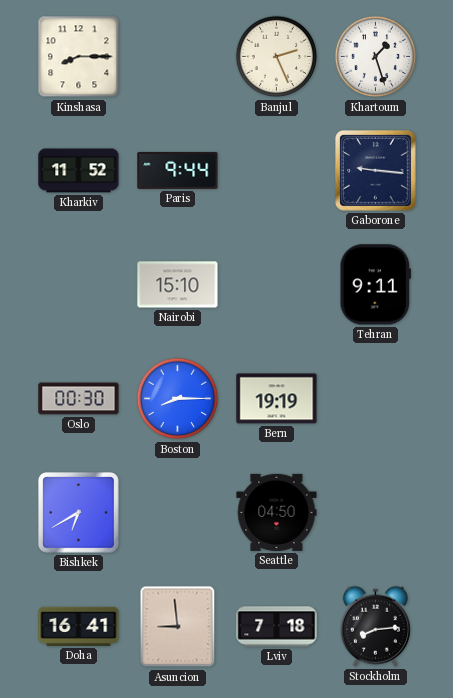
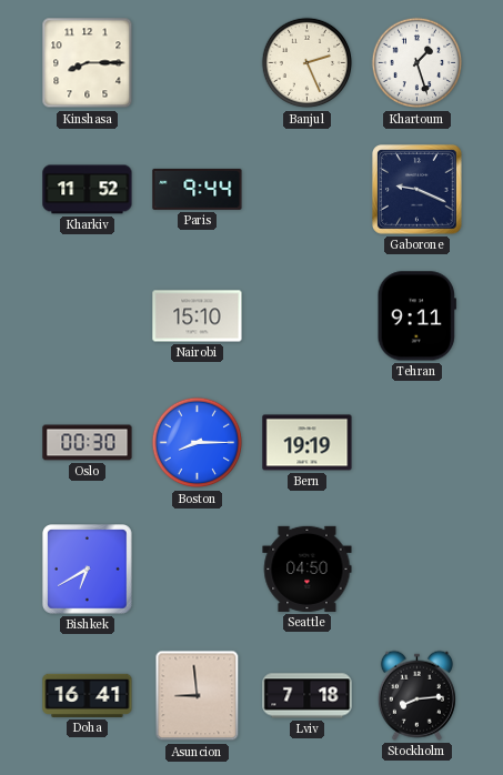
Gaborone: 9:16 -> 9:19 (418, 190)
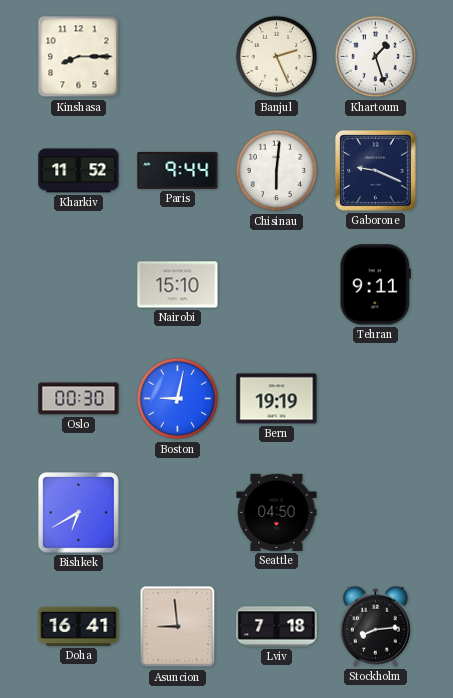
Chisinau: none -> 6:01 (277, 171)
Boston: 8:15 -> 9:02 (178, 399)
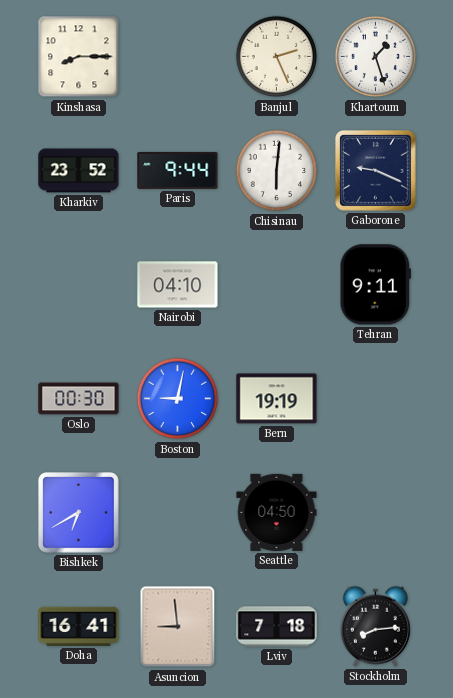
Kharkiv: 11:52 -> 23:52 (79, 171)
Nairobi: 15:10 -> 04:10 (178, 285)
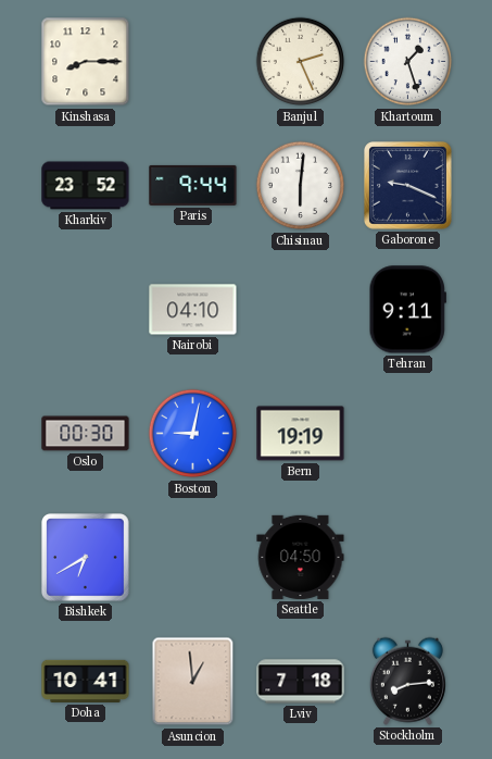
Doha: 16:41 -> 10:41 (86, 681)
Asuncion: 8:59 -> 12:59 (193, 682)
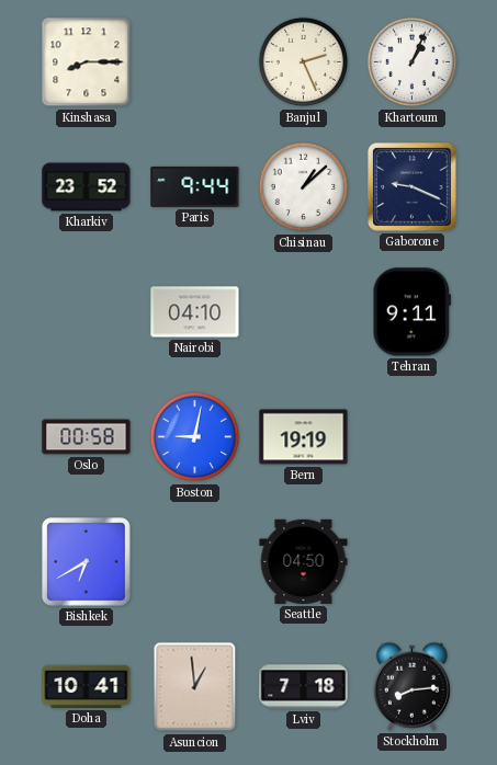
Khartoum: 1:27 -> 1:04 (413, 62)
Chisinau: 6:01 -> 1:08 (304, 187)
Oslo: 00:30 -> 00:58 (87, 437)
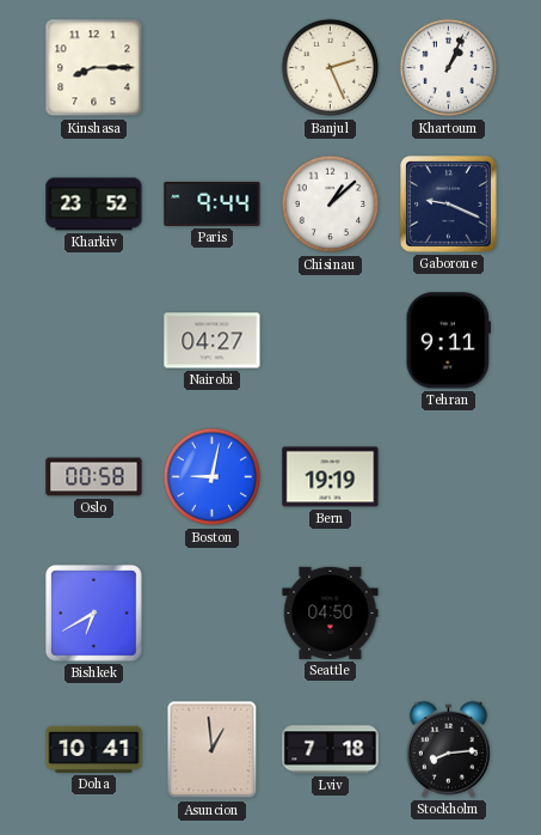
Nairobi: 04:10 -> 04:27 (213, 341)
